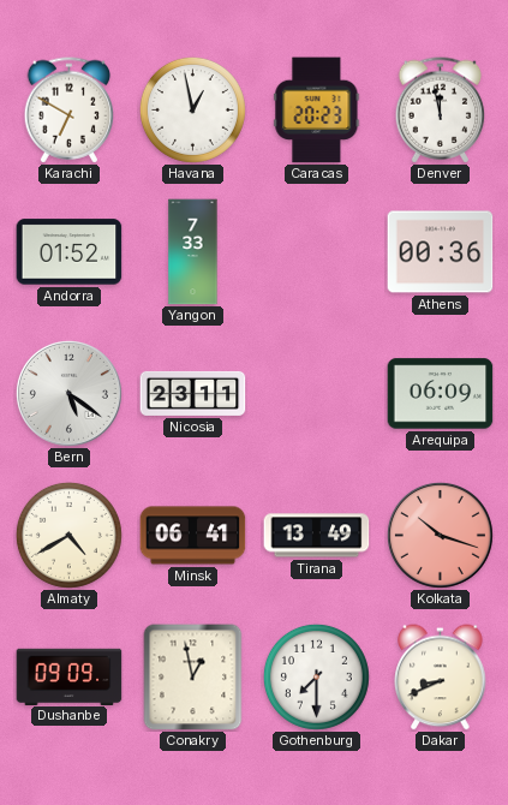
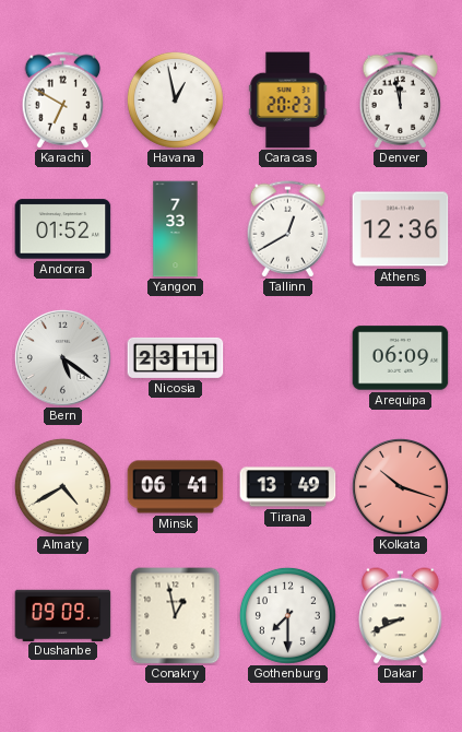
Tallinn: none -> 12:40 (288, 229)
Athens: 00:36 -> 12:36 (401, 229)
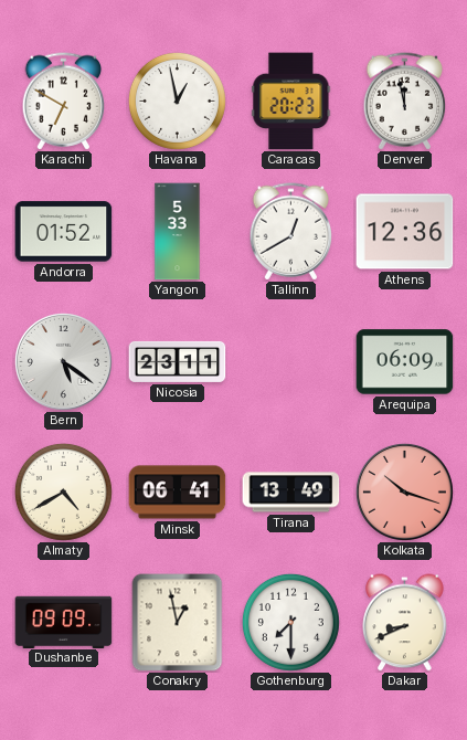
Yangon: 7:33 -> 5:33 (178, 232)
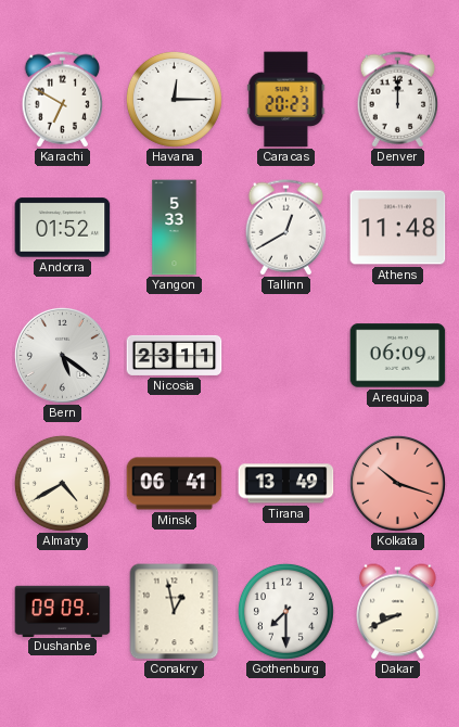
Havana: 12:58 -> 12:15 (174, 99)
Denver: 11:58 -> 12:00 (398, 100)
Athens: 12:36 -> 11:48 (398, 228)
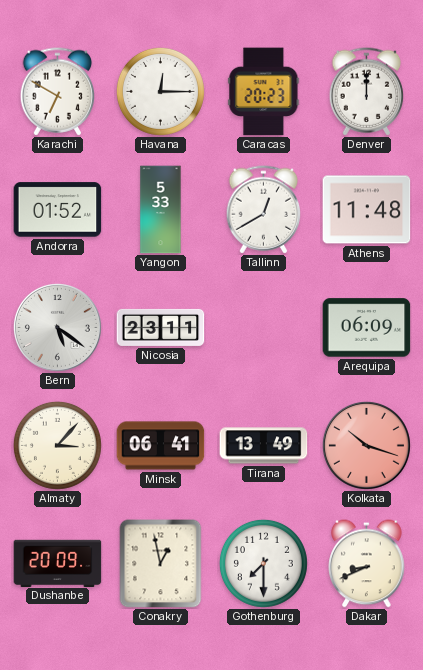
Almaty: 4:40 -> 3:07 (57, 445)
Dushanbe: 09:09 -> 20:09 (58, 563)
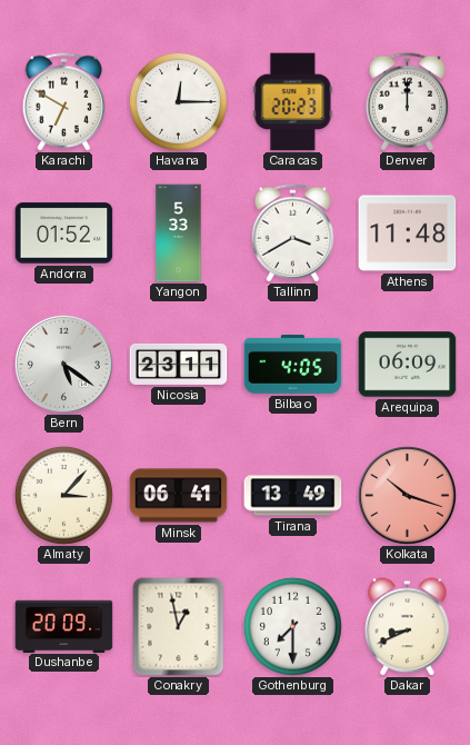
Tallinn: 12:40 -> 3:40 (293, 234)
Bilbao: none -> 4:05 (293, 365)
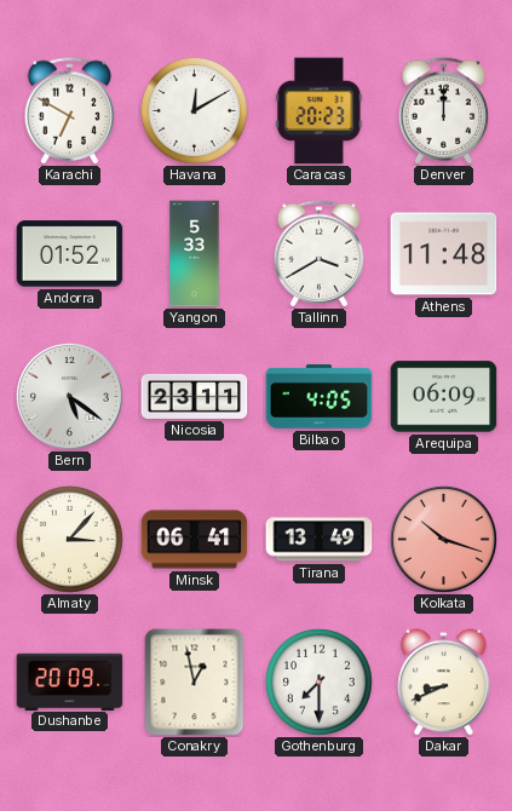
Havana: 12:15 -> 12:10 (194, 110)
